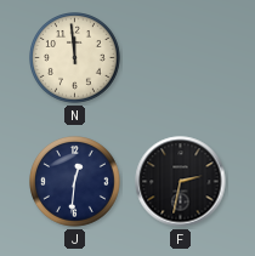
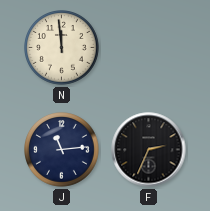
J: 12:31 -> 11:14 (62, 150)
F: 2:32 -> 2:34 (149, 150)
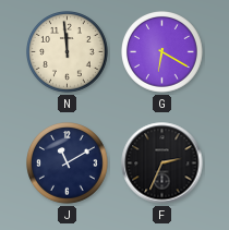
G: none -> 6:20 (162, 52)
J: 11:14 -> 11:10 (68, 164)
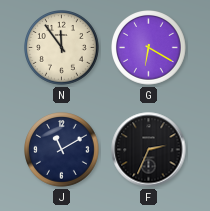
N: 11:59 -> 11:54 (62, 48)
